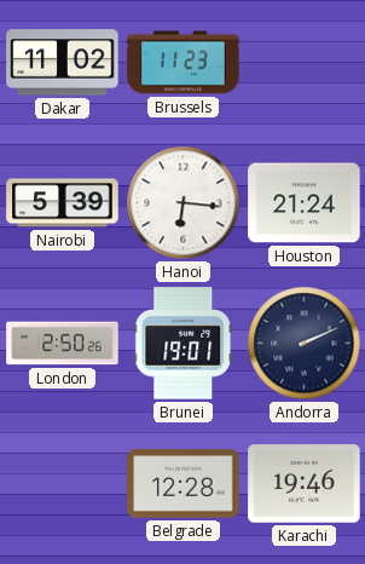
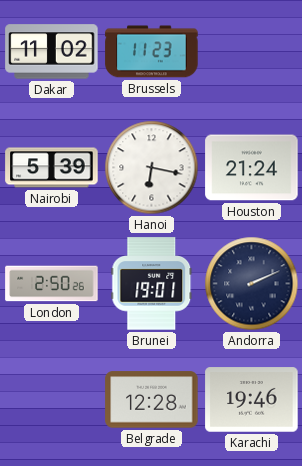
Hanoi: 6:16 -> 6:17 (152, 168)
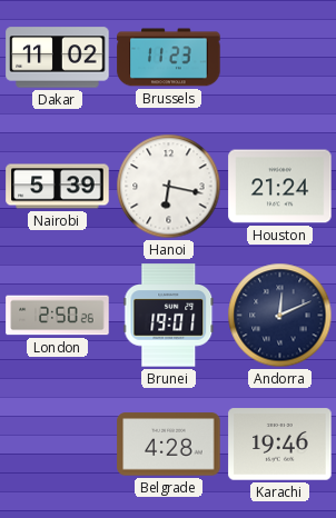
Andorra: 2:11 -> 12:11 (280, 316)
Belgrade: 12:28 -> 4:28 (169, 445)
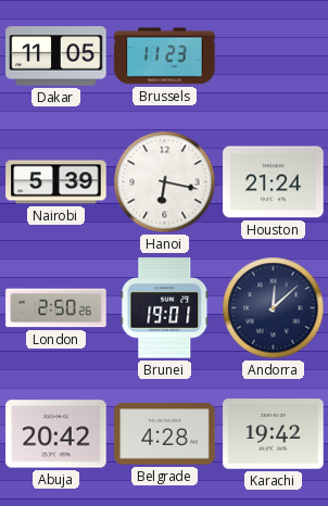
Dakar: 11:02 -> 11:05 (56, 56)
Andorra: 12:11 -> 12:08 (274, 308)
Abuja: none -> 20:42 (56, 434)
Karachi: 19:46 -> 19:42 (274, 434)
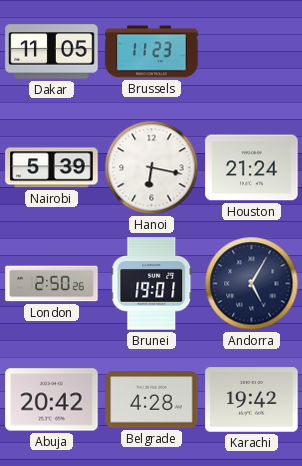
Andorra: 12:08 -> 5:05 (252, 284)
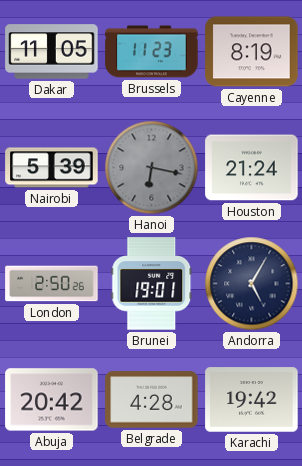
Cayenne: none -> 8:19 (252, 52)
Hanoi dial: white -> grey (152, 168)
